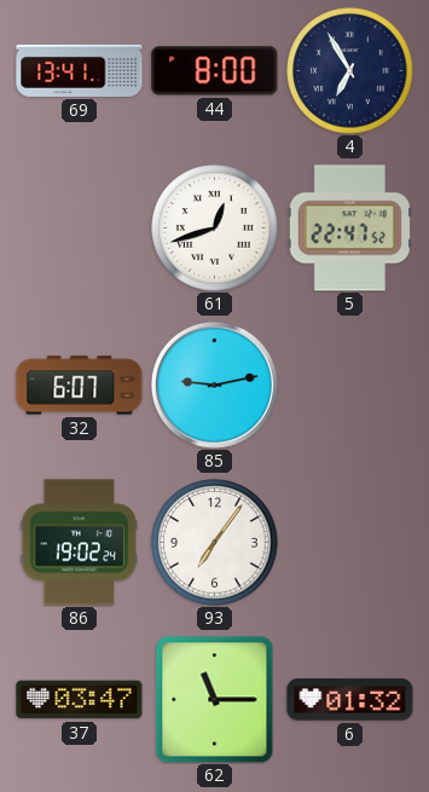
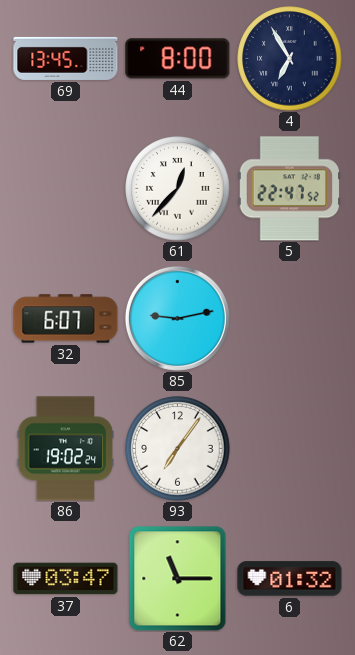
69: 13:41 -> 13:45 (66, 58)
61: 12:42 -> 12:37 (178, 189)
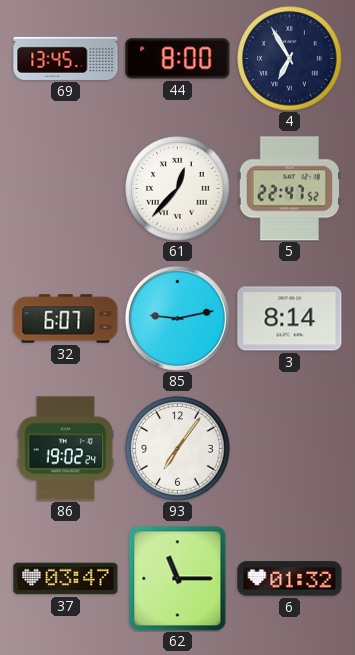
3: none -> 8:14 (290, 319)
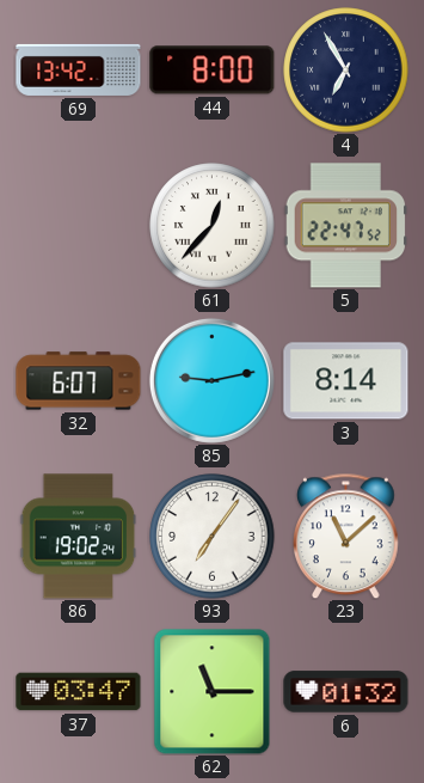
69: 13:45 -> 13:42 (79, 69)
23: none -> 11:08 (346, 536)
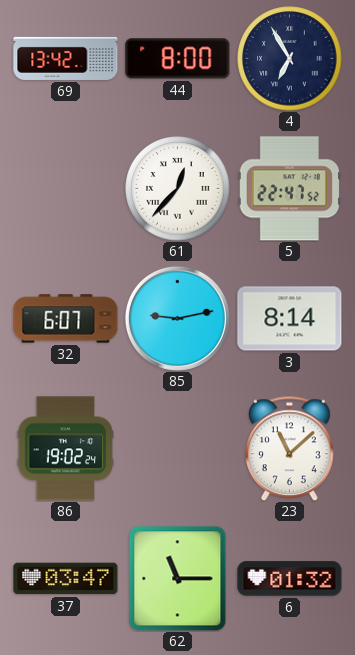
93: 7:06 -> none (213, 537)
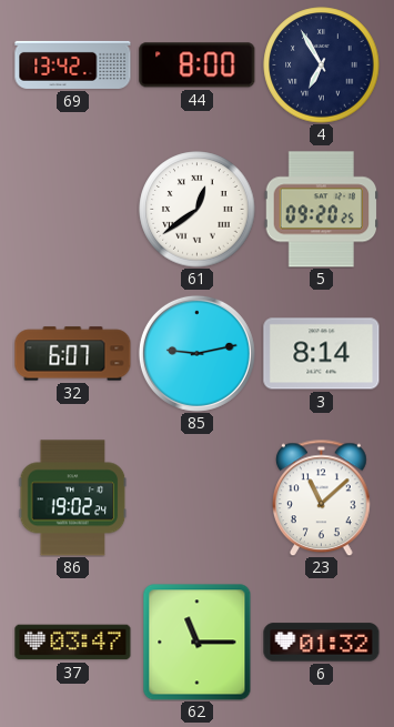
61: 12:37 -> 12:39 (198, 210)
5: 22:47 -> 09:20 (322, 210)
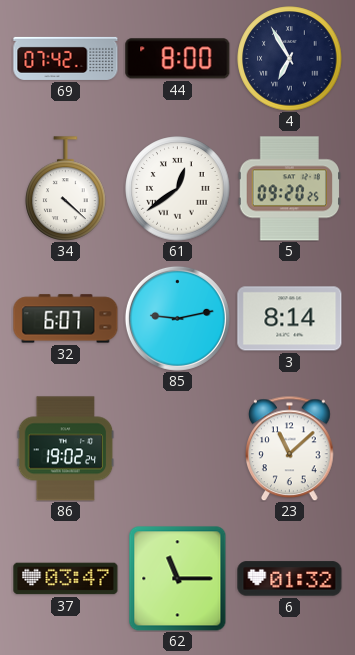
69: 13:42 -> 07:42 (66, 58)
34: none -> 4:22 (66, 189)
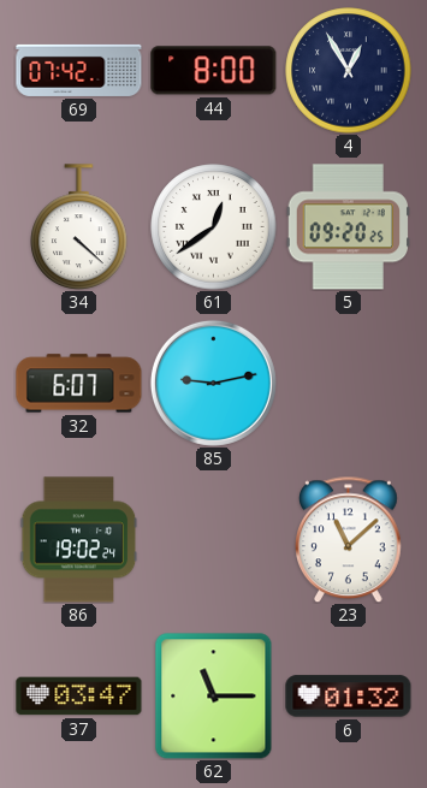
4: 6:55 -> 12:55 (349, 71)
3: 8:14 -> none (290, 319)
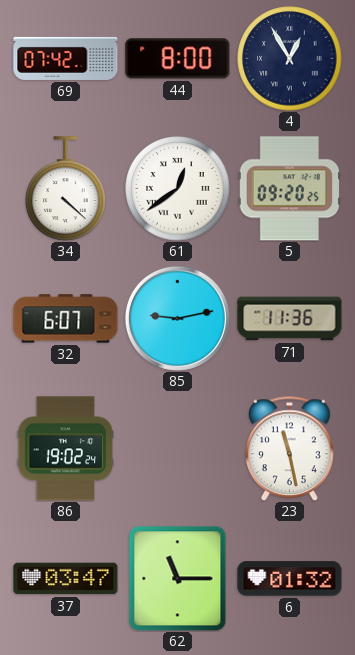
71: none -> 11:36 (290, 319)
23: 11:08 -> 11:28 (290, 448)
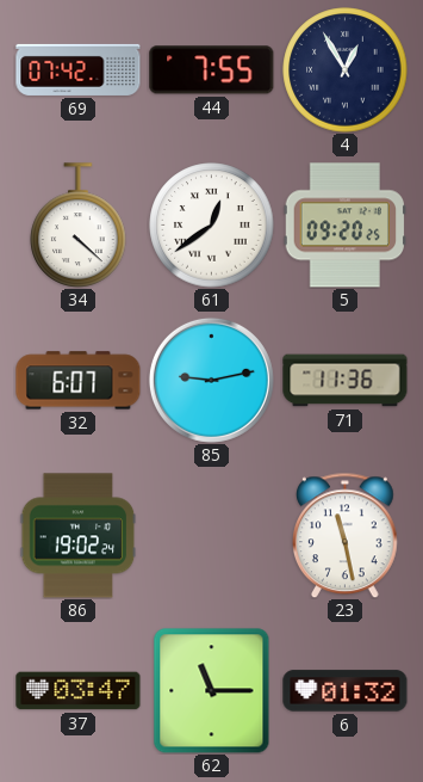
44: 8:00 -> 7:55 (212, 70)
